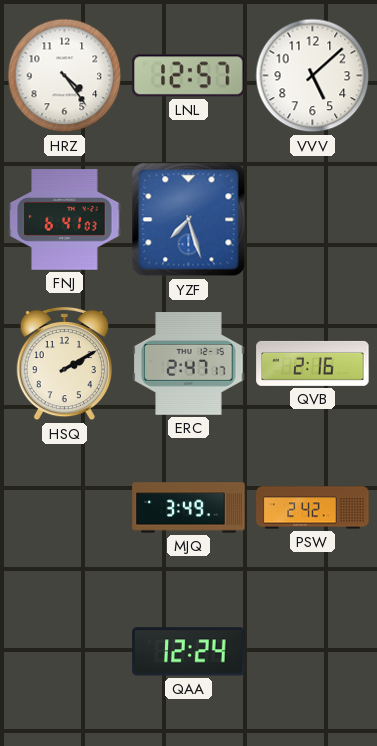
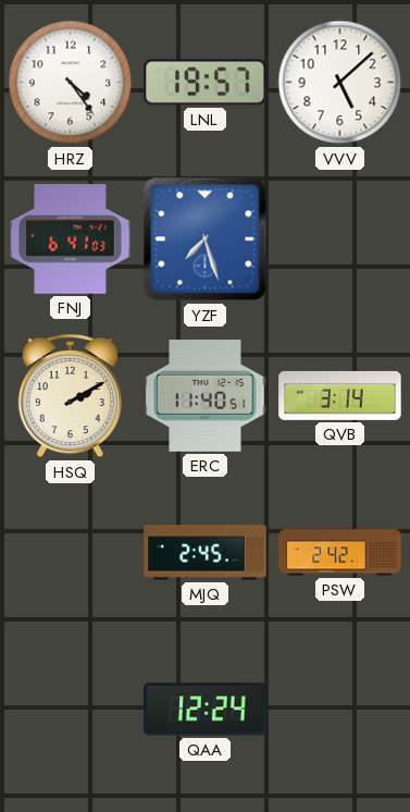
LNL: 12:57 -> 19:57 (206, 83)
ERC: 2:47 -> 11:40 (206, 396)
QVB: 2:16 -> 3:14 (340, 395)
MJQ: 3:49 -> 2:45 (206, 553)
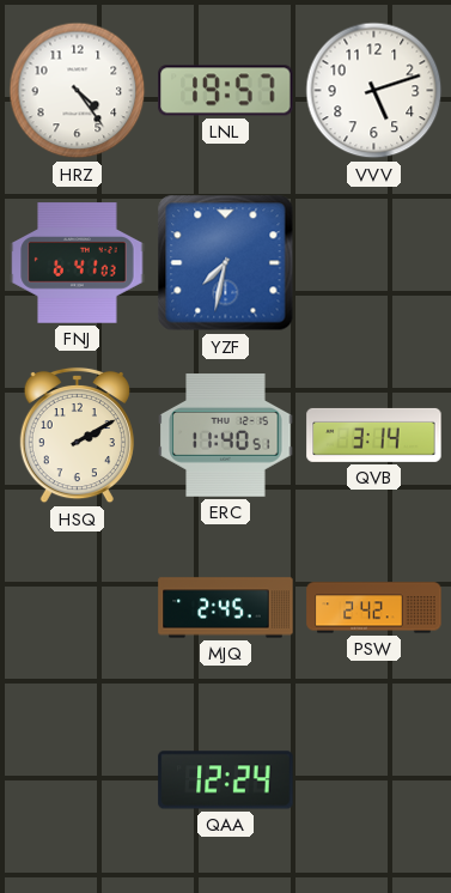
VVV: 5:08 -> 5:12 (374, 91)
YZF: 7:27 -> 7:32 (226, 263)
